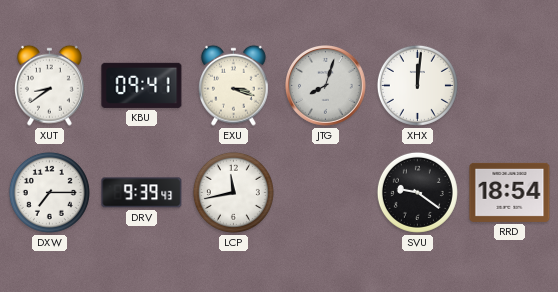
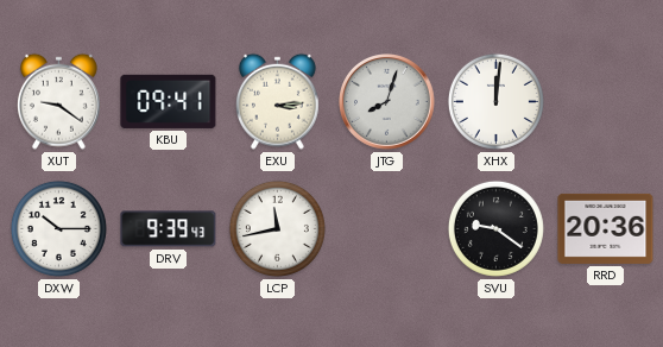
XUT: 8:39 -> 9:21 (58, 101)
EXU: 3:18 -> 3:14 (277, 101)
DXW: 7:15 -> 10:15 (58, 228)
RRD: 18:54 -> 20:36 (606, 228)
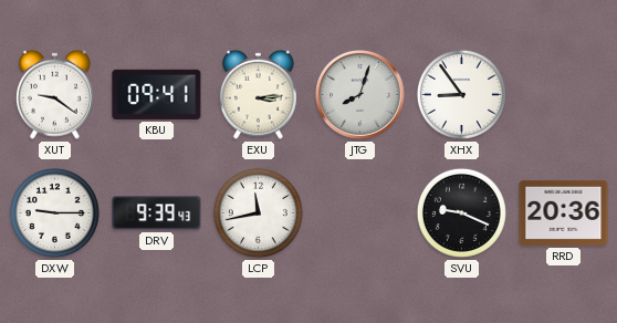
XHX: 12:01 -> 8:54 (461, 94)
DXW: 10:15 -> 9:15 (54, 212)
SVU: 9:21 -> 9:19 (461, 212)
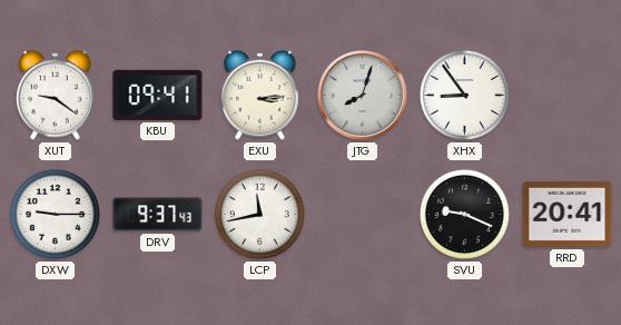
DRV: 9:39 -> 9:37 (158, 215)
RRD: 20:36 -> 20:41 (568, 214)
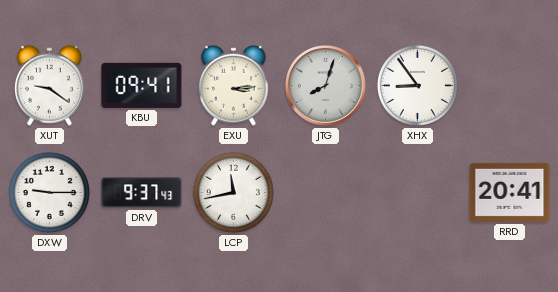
SVU: 9:19 -> none (464, 214)
